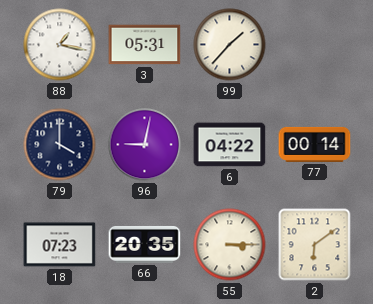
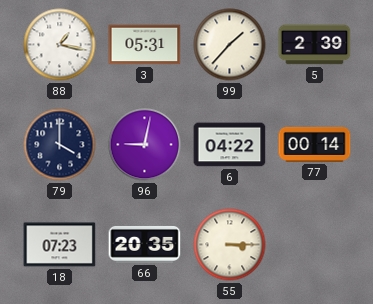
5: none -> 2:39 (315, 45)
2: 6:09 -> none (315, 245)
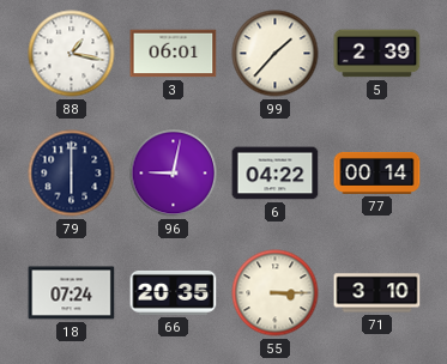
3: 05:31 -> 06:01 (174, 54)
79: 4:00 -> 6:00 (72, 174)
18: 07:23 -> 07:24 (72, 293)
71: none -> 3:10 (377, 293)
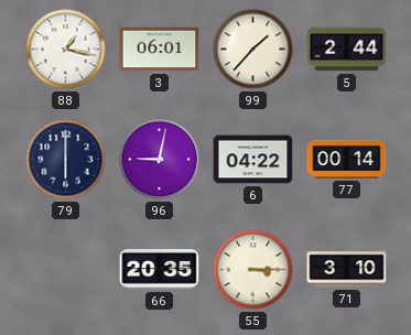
5: 2:39 -> 2:44 (347, 50)
18: 07:24 -> none (72, 293)
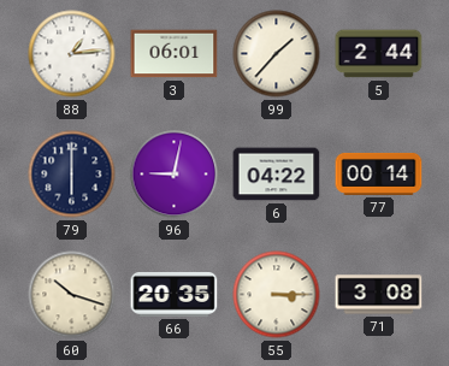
88: 1:17 -> 1:14 (72, 54)
60: none -> 10:18 (72, 295)
71: 3:10 -> 3:08 (379, 295)
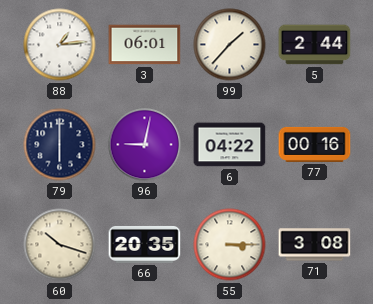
77: 00:14 -> 00:16 (315, 144)
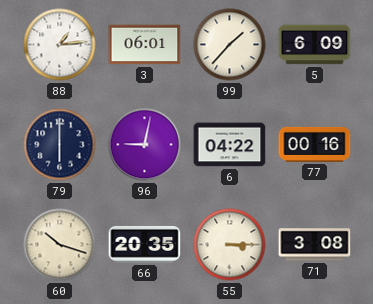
5: 2:44 -> 6:09 (315, 45)
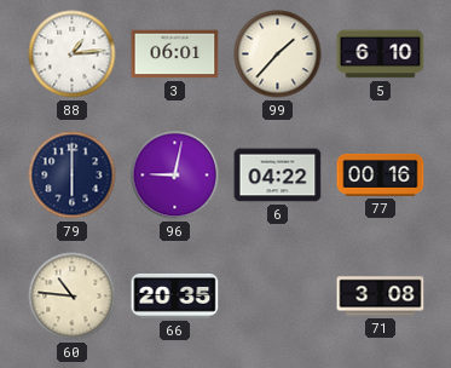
5: 6:09 -> 6:10 (381, 54)
60: 10:18 -> 10:46 (73, 297)
55: 3:15 -> none (230, 245)
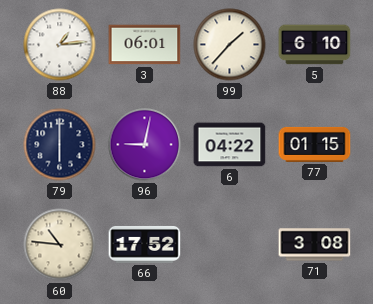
77: 00:16 -> 01:15 (315, 144)
66: 20:35 -> 17:52 (145, 244)
